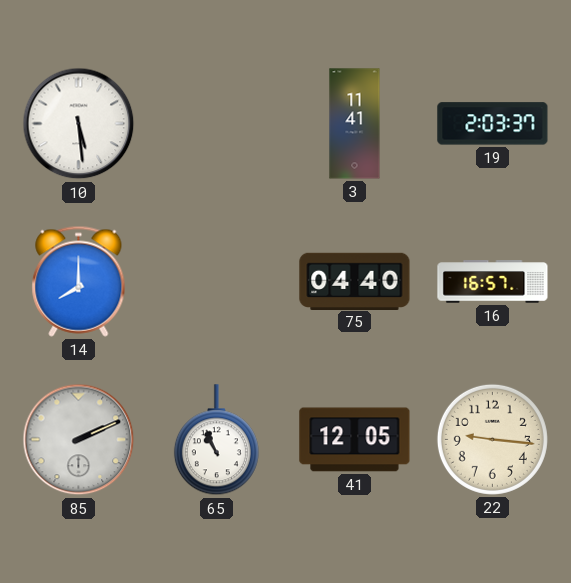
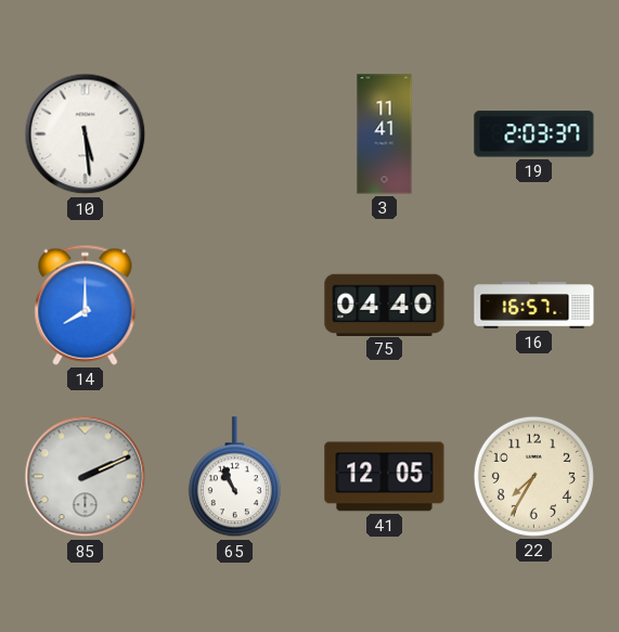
22: 9:16 -> 7:35 (533, 476)
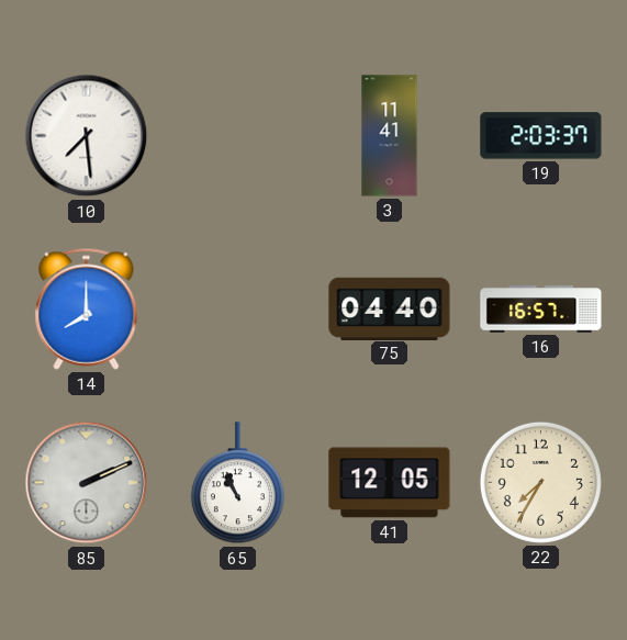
10: 5:29 -> 7:29 (87, 136)
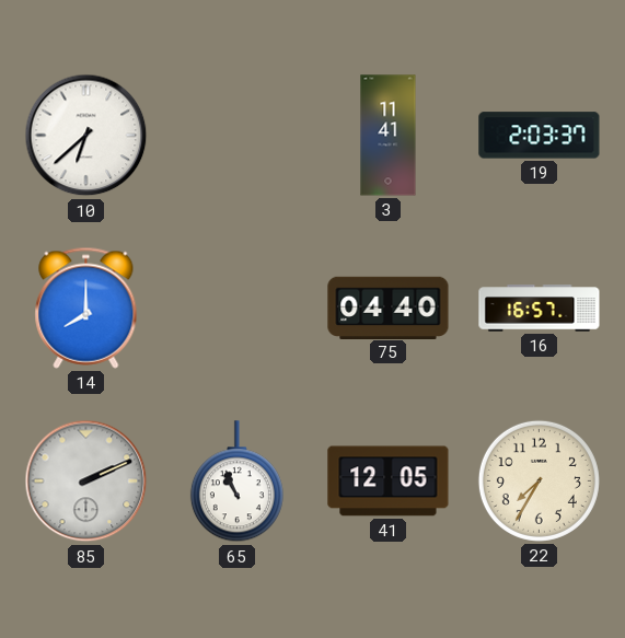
10: 7:29 -> 6:38 (86, 136)
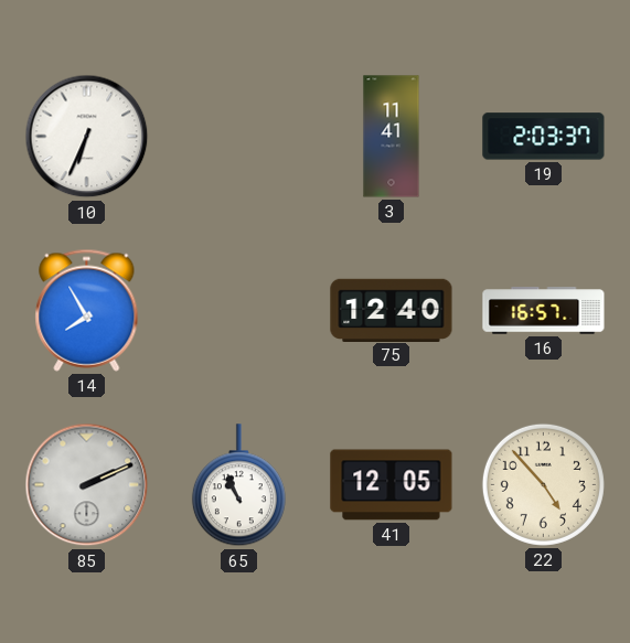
10: 6:38 -> 6:34 (87, 137)
14: 8:00 -> 7:55 (87, 310)
75: 04:40 -> 12:40 (392, 310)
22: 7:35 -> 4:53 (543, 484)
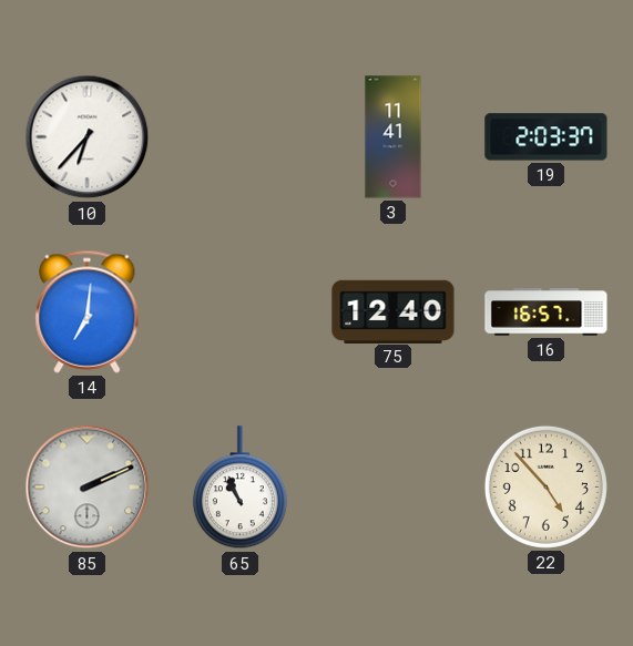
10: 6:34 -> 6:37 (88, 137)
14: 7:55 -> 7:01 (88, 311)
41: 12:05 -> none (392, 485)
